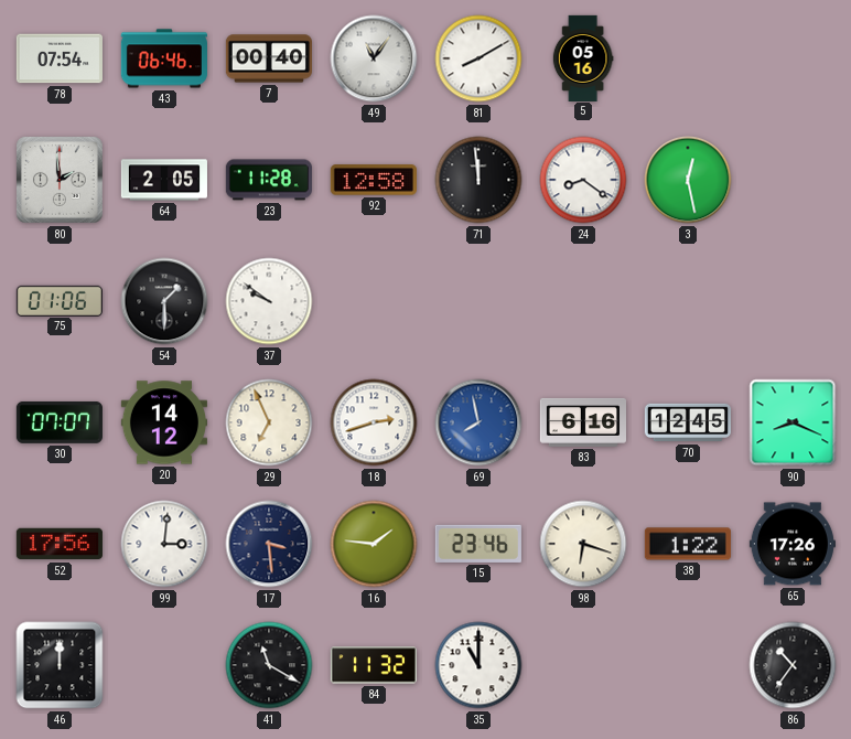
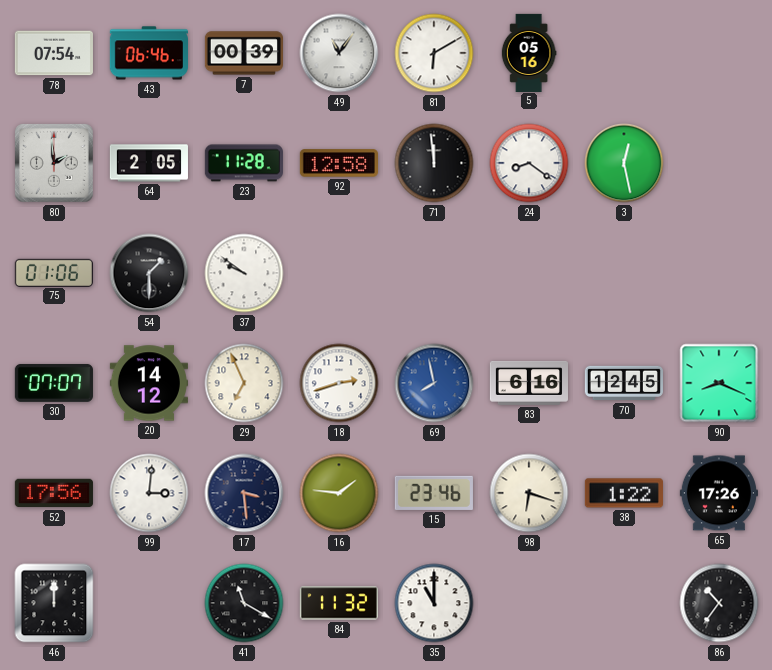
7: 00:40 -> 00:39 (243, 53)
81: 8:10 -> 6:10 (434, 53)
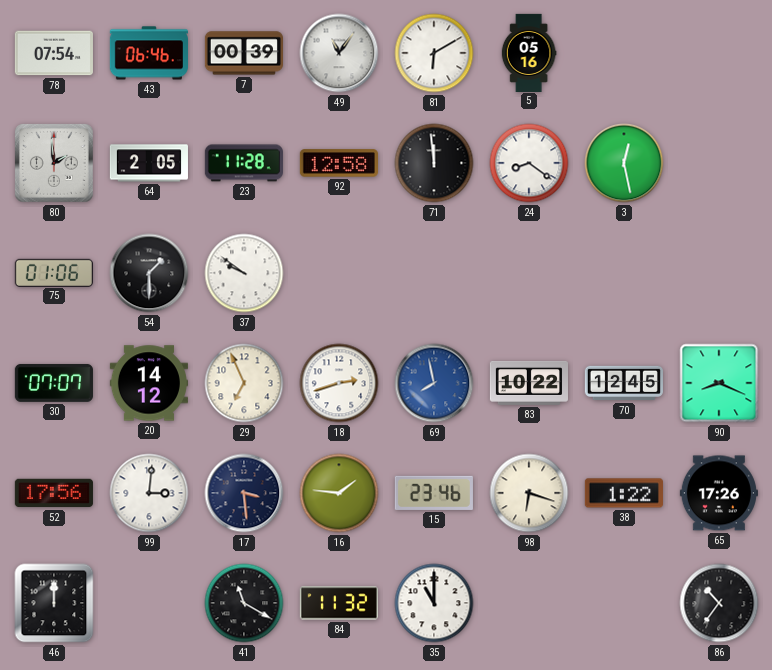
83: 6:16 -> 10:22 (528, 383)
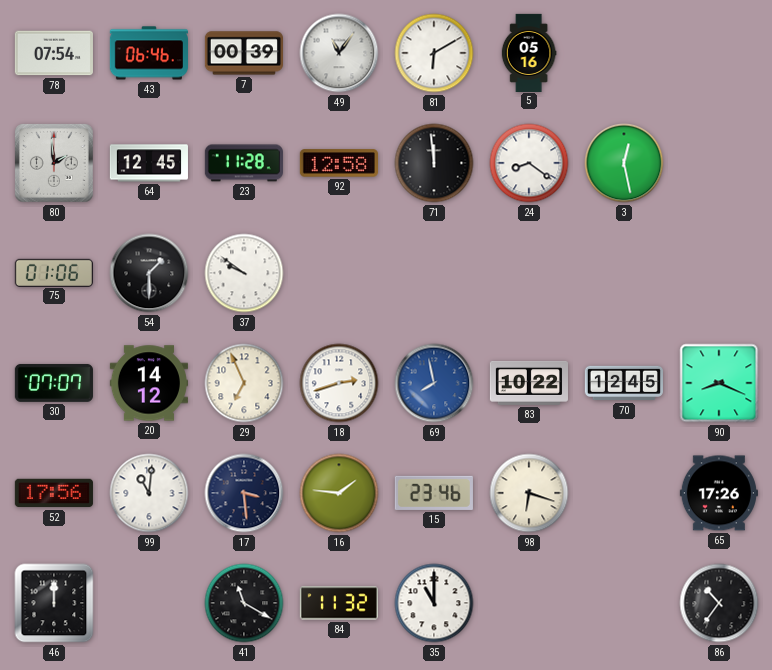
64: 2:05 -> 12:45 (148, 163)
99: 3:01 -> 11:01 (149, 493)
38: 1:22 -> none (624, 493)
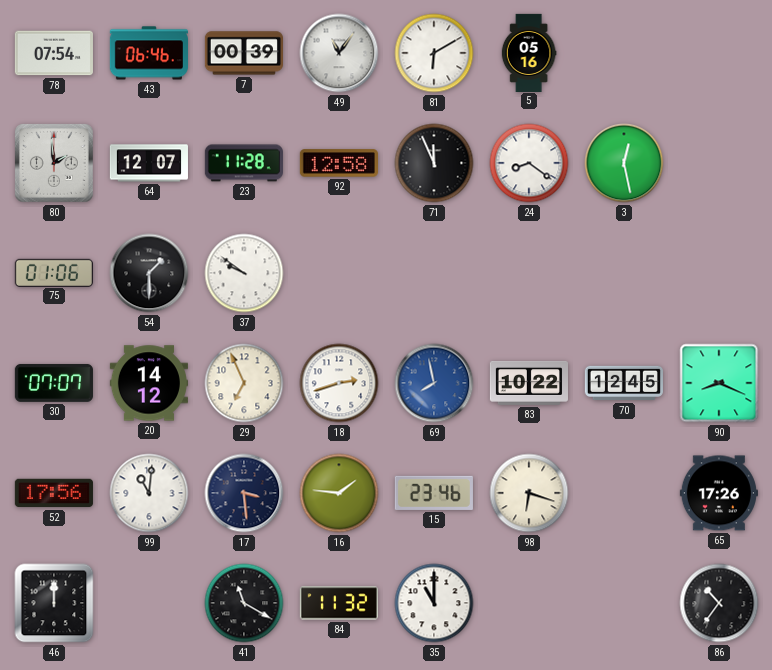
64: 12:45 -> 12:07 (148, 163)
71: 11:59 -> 11:56 (434, 163)
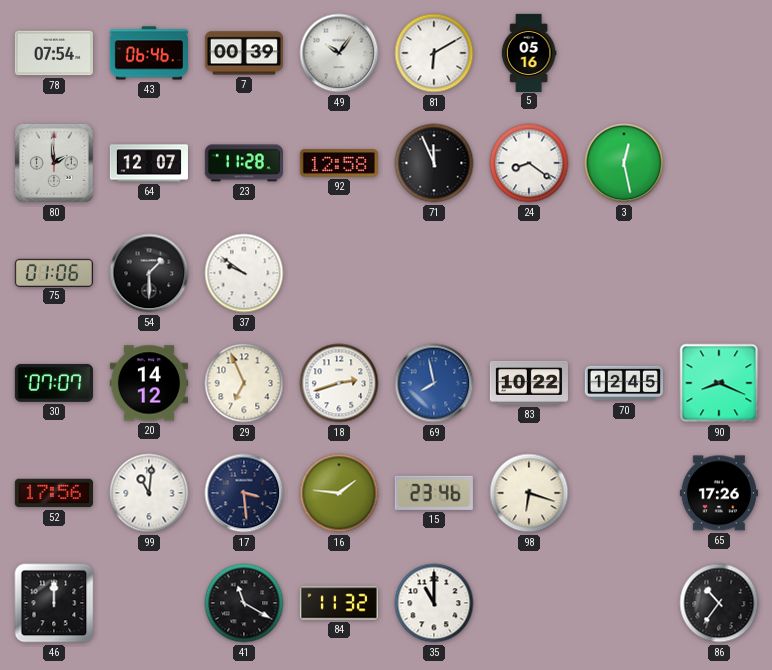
49: 11:06 -> 10:06 (339, 53)
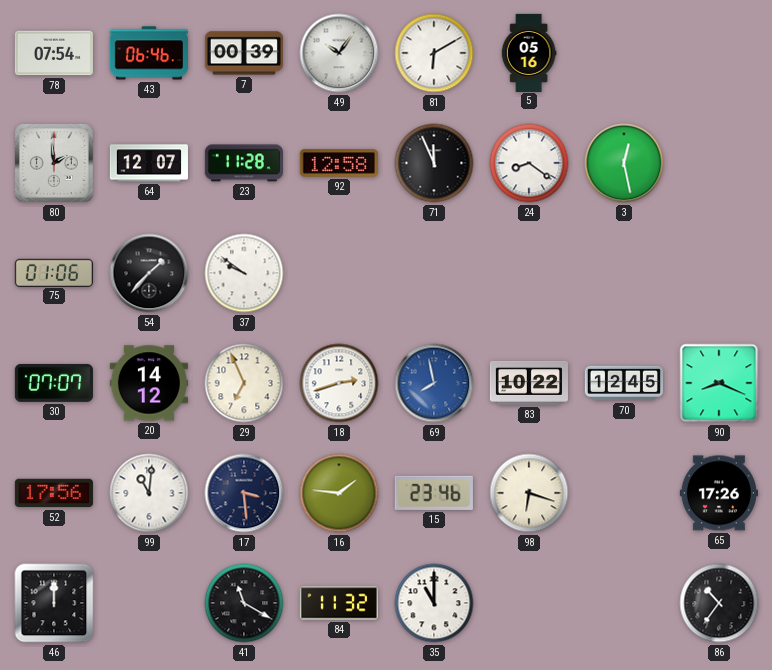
54: 1:30 -> 1:37 (149, 273)
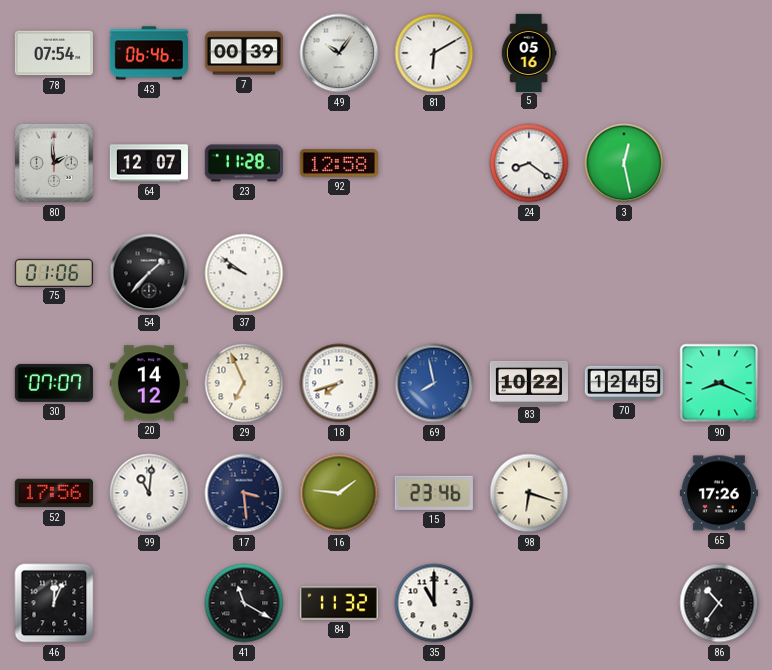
71: 11:56 -> none (434, 163)
18: 2:42 -> 7:42 (339, 383)
46: 12:00 -> 12:04 (54, 603)
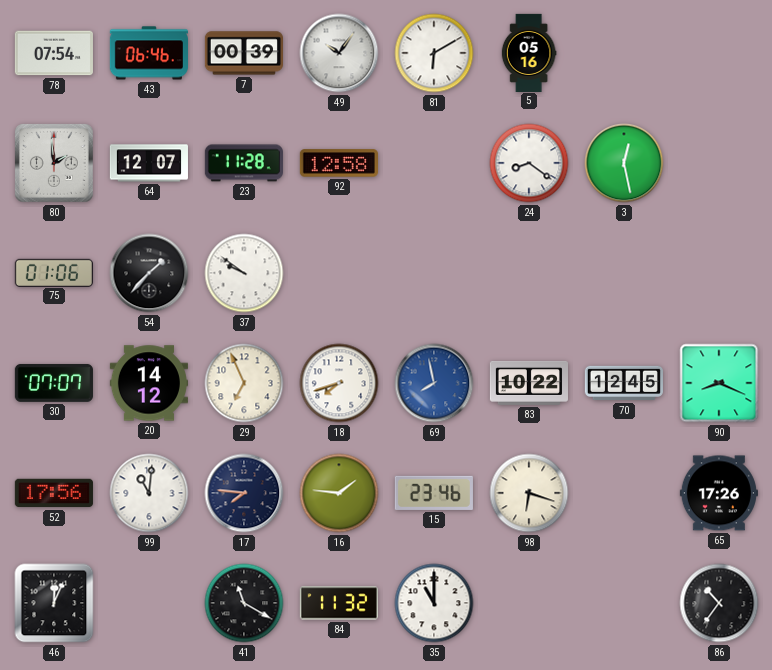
17: 3:29 -> 7:46 (244, 493)
